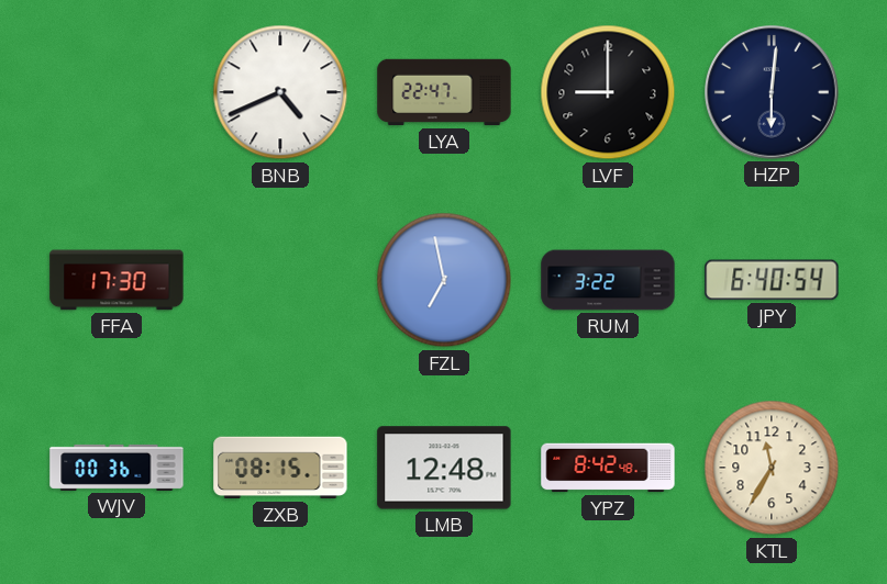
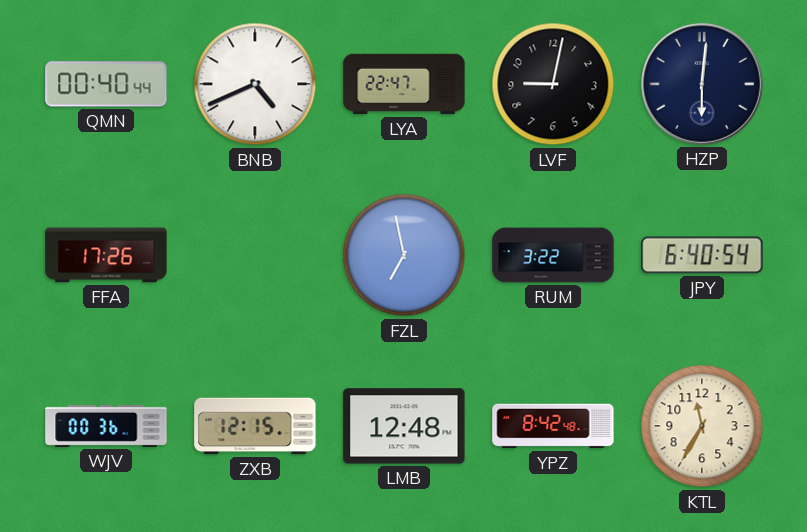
QMN: none -> 00:40 (106, 84)
LVF: 9:00 -> 9:02 (553, 84)
FFA: 17:30 -> 17:26 (106, 255)
ZXB: 08:15 -> 12:15 (255, 426)
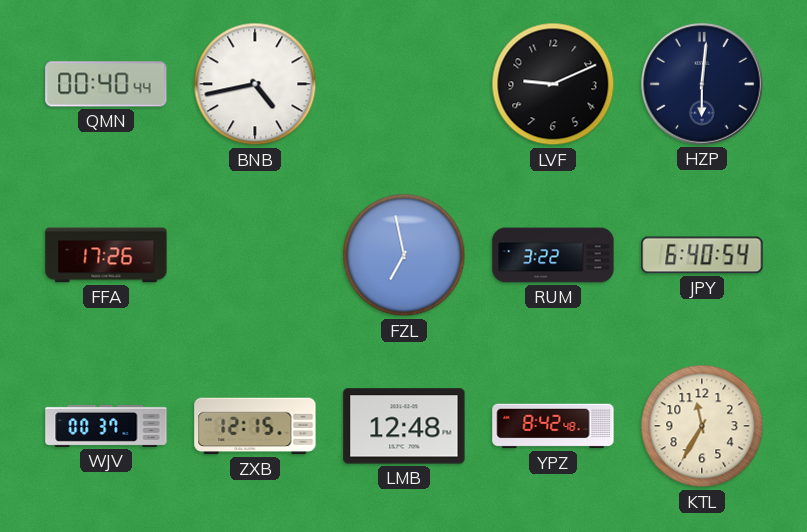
BNB: 4:41 -> 4:43 (255, 84)
LYA: 22:47 -> none (404, 84)
LVF: 9:02 -> 9:11 (553, 84)
WJV: 00:36 -> 00:37 (106, 426)
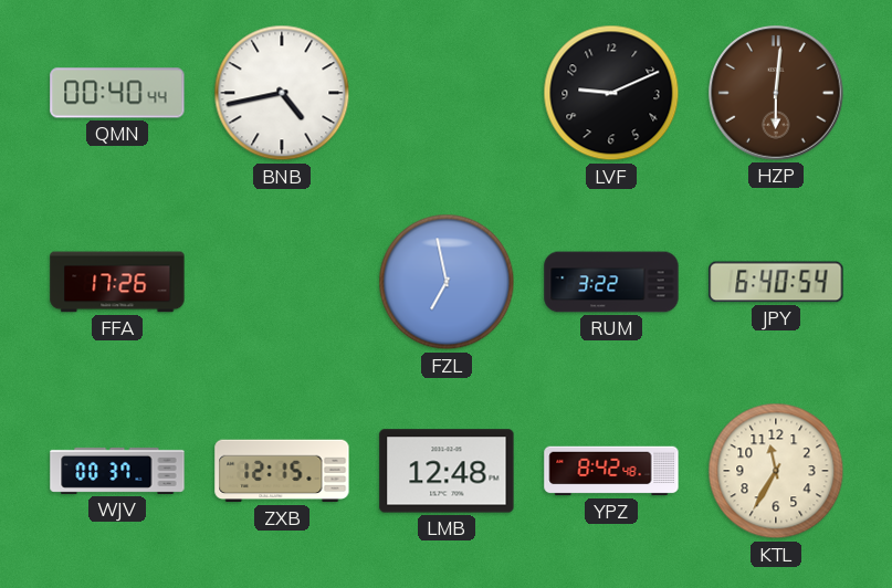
HZP dial: navy -> brown (776, 93)
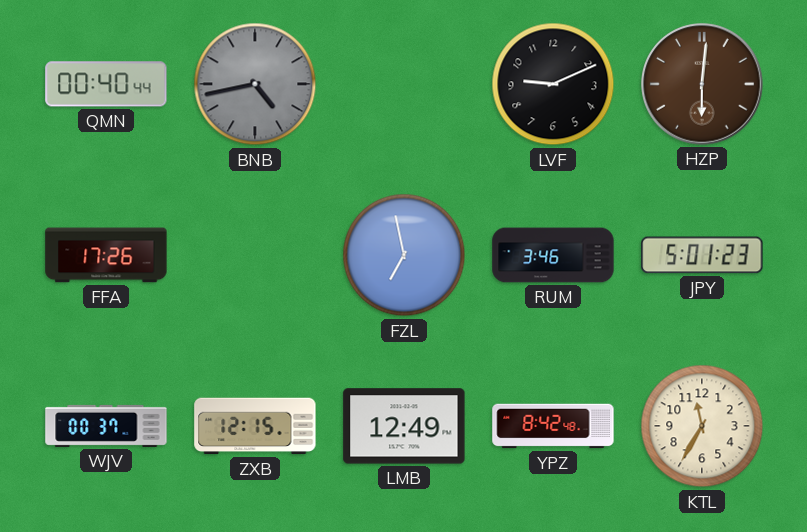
BNB dial: white -> grey (255, 84)
RUM: 3:22 -> 3:46 (553, 255)
JPY: 6:40 -> 5:01 (702, 255)
LMB: 12:48 -> 12:49 (404, 426)
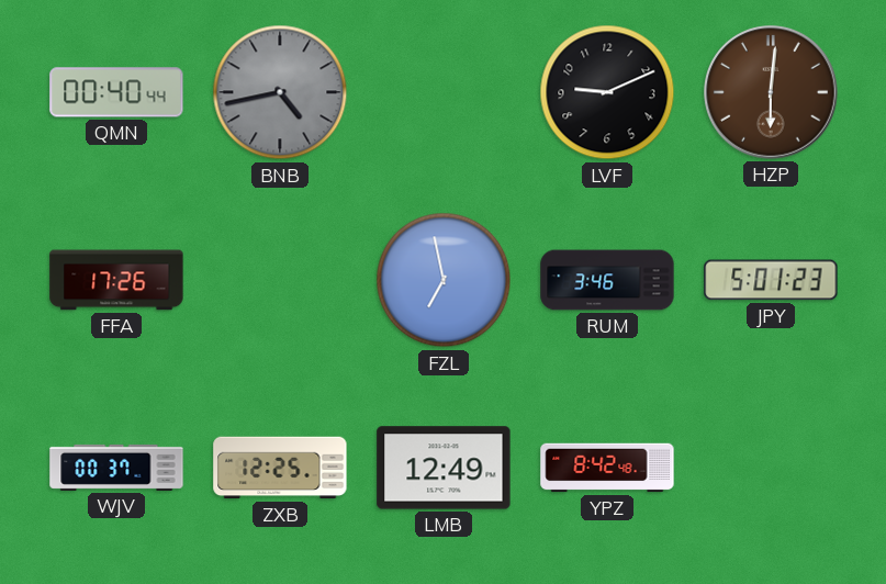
ZXB: 12:15 -> 12:25 (280, 468)
KTL: 11:35 -> none (702, 426)
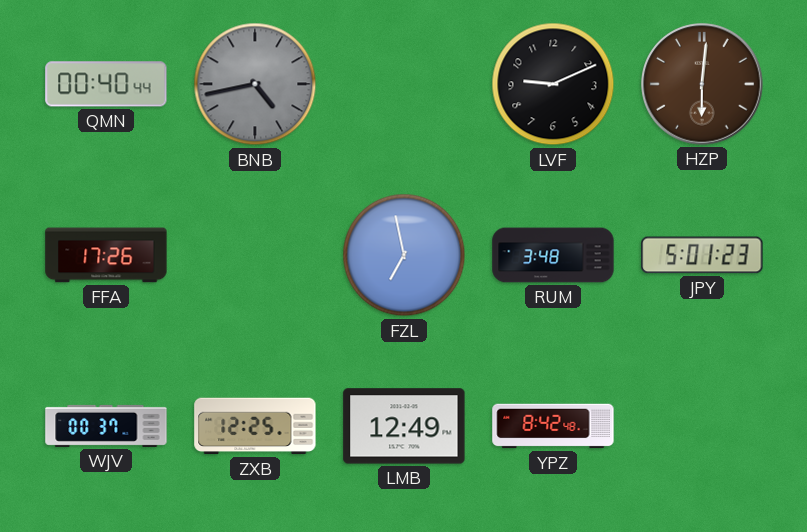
RUM: 3:46 -> 3:48 (553, 255)
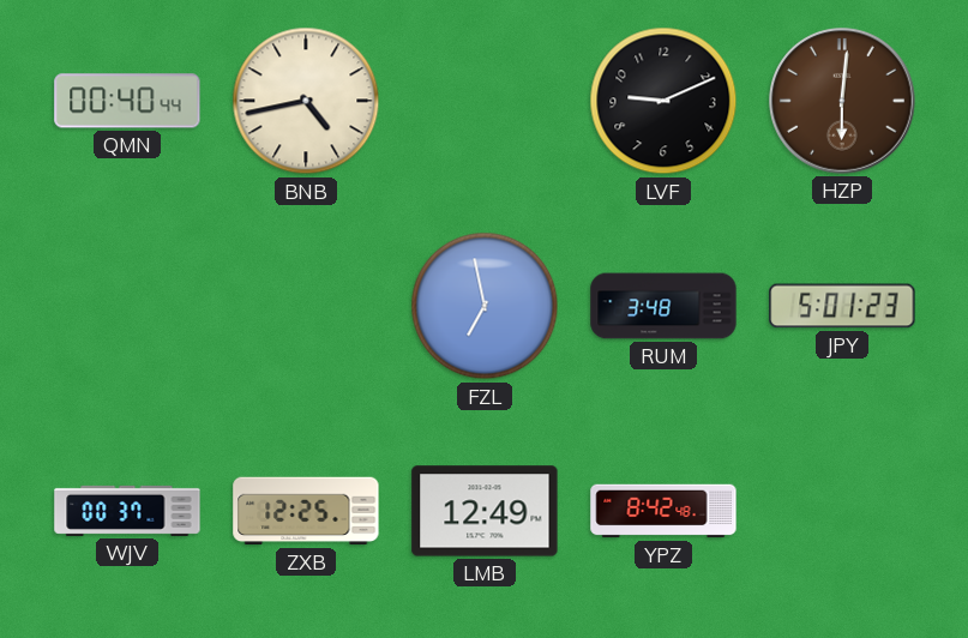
BNB dial: grey -> cream (306, 101)
FFA: 17:26 -> none (106, 255)
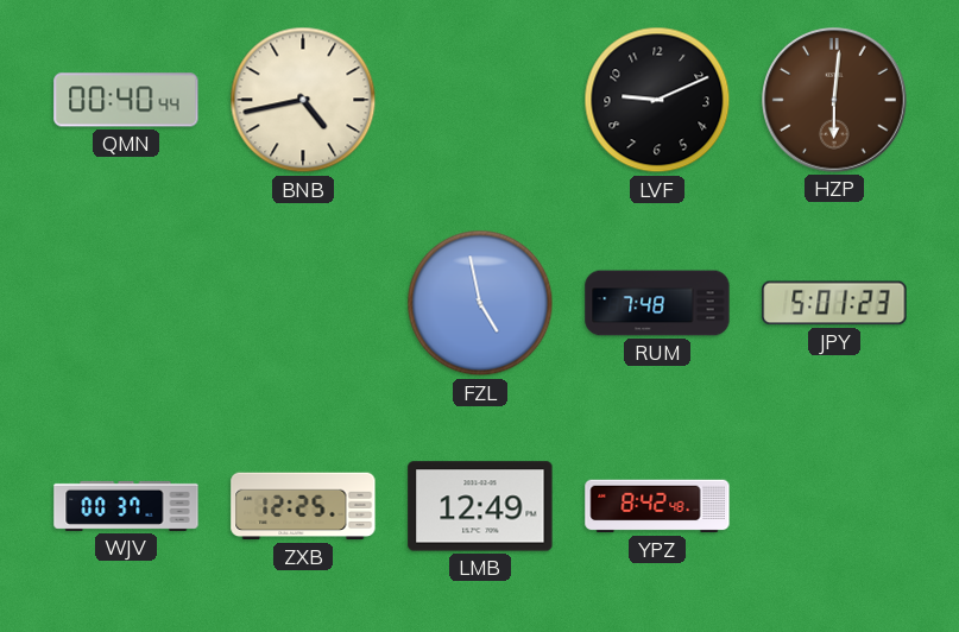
FZL: 6:58 -> 4:58 (480, 303)
RUM: 3:48 -> 7:48 (657, 303)
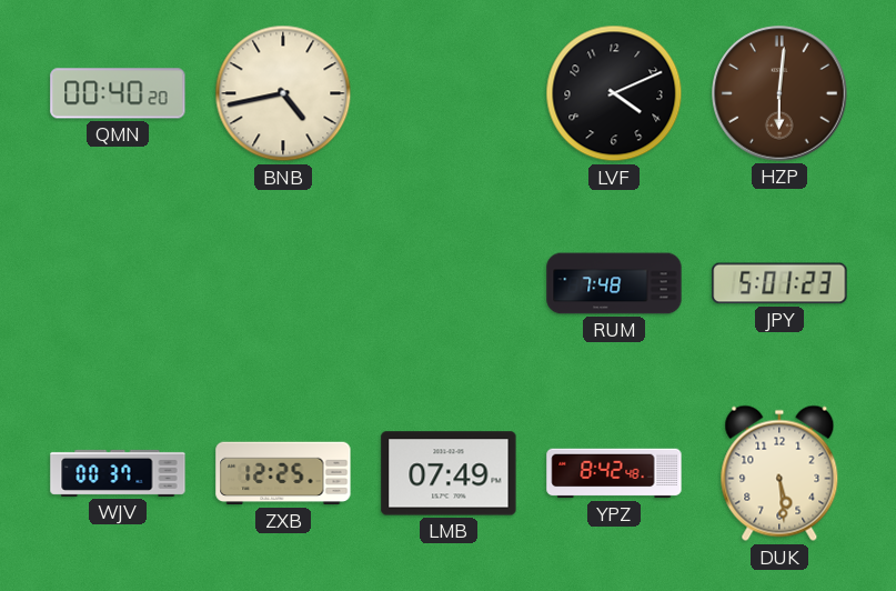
QMN: 00:40:44 -> 00:40:20 (118, 93)
LVF: 9:11 -> 4:11 (614, 93)
FZL: 4:58 -> none (480, 303)
LMB: 12:49 -> 07:49 (449, 473)
DUK: none -> 5:29 (779, 473)
